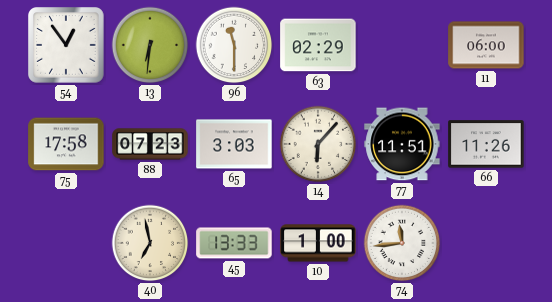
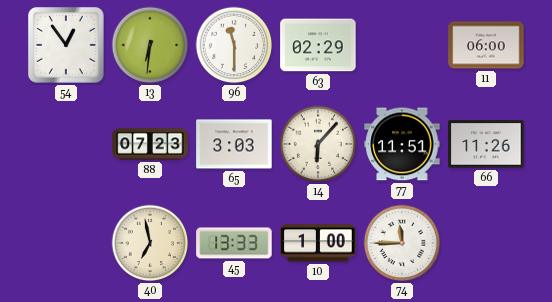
75: 17:58 -> none (66, 144)
74: 11:44 -> 11:45 (402, 243)
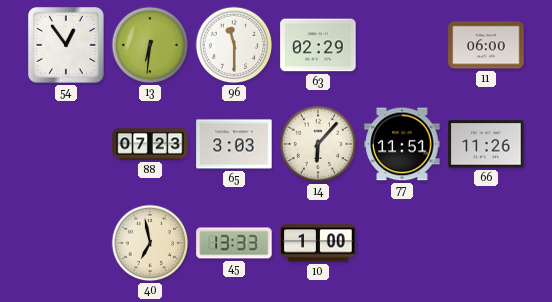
74: 11:45 -> none (402, 243)
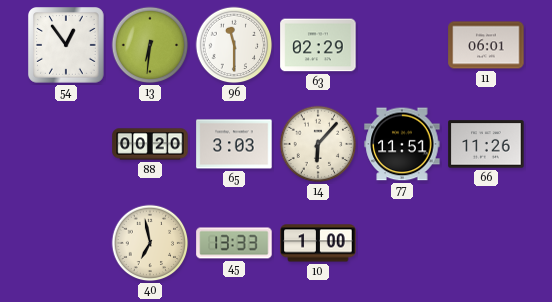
11: 06:00 -> 06:01 (486, 45)
88: 07:23 -> 00:20 (150, 144)
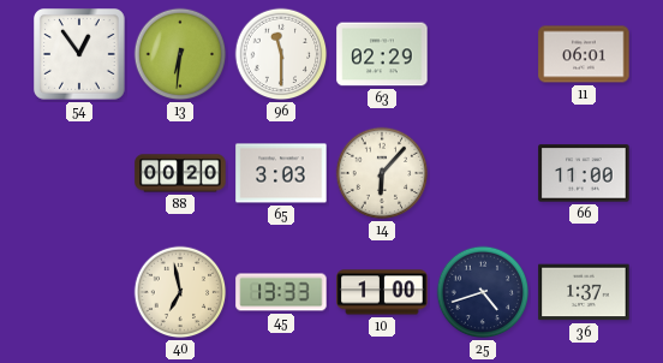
77: 11:51 -> none (402, 144)
66: 11:26 -> 11:00 (584, 173)
25: none -> 4:42 (483, 292)
36: none -> 1:37 (584, 292)
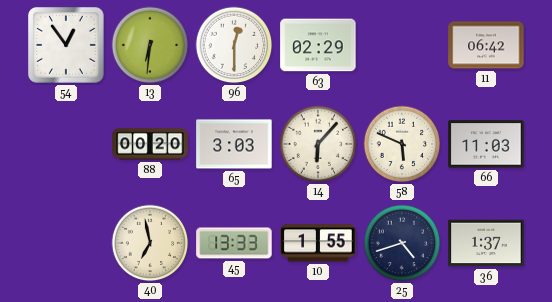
96: 11:30 -> 12:30 (234, 45)
11: 06:01 -> 06:42 (486, 45)
58: none -> 5:49 (402, 144)
66: 11:00 -> 11:03 (486, 144)
10: 1:00 -> 1:55 (318, 243)
